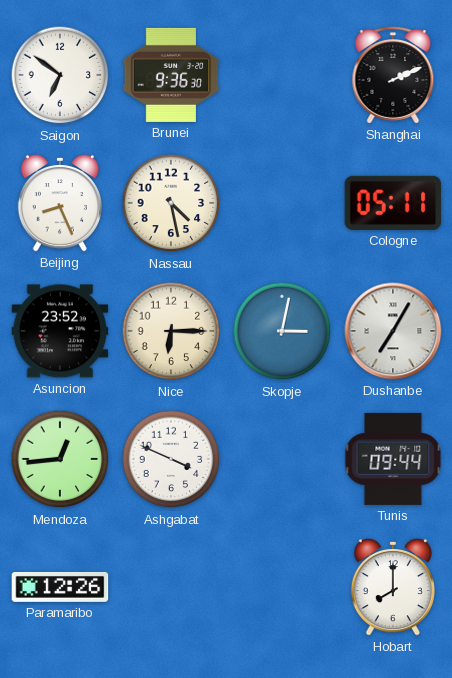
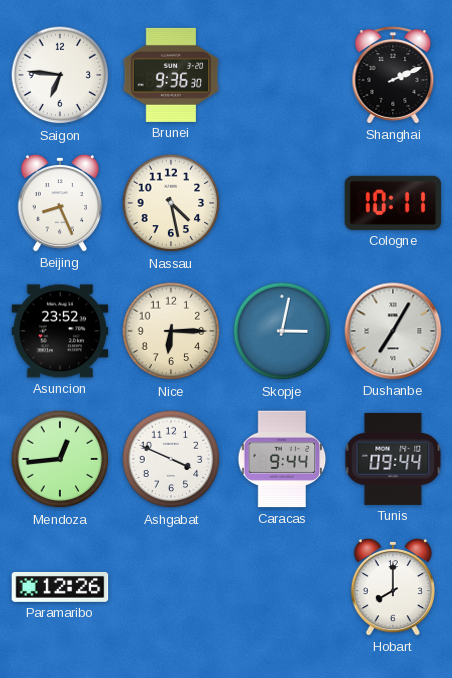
Saigon: 6:51 -> 6:46 (60, 75)
Cologne: 05:11 -> 10:11 (393, 203)
Caracas: none -> 9:44 (282, 459)
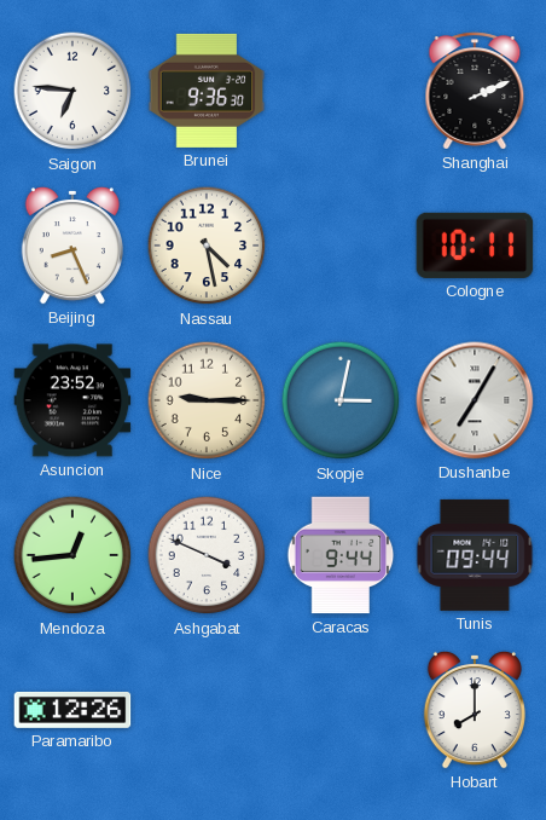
Nice: 6:15 -> 9:15 (207, 400)
